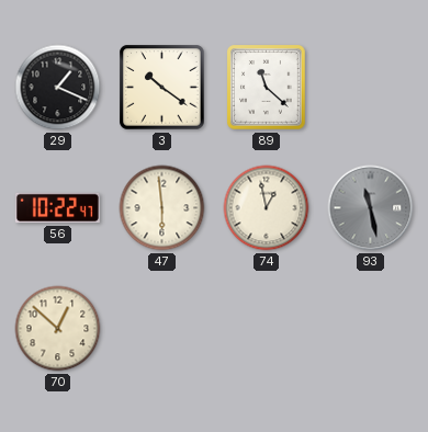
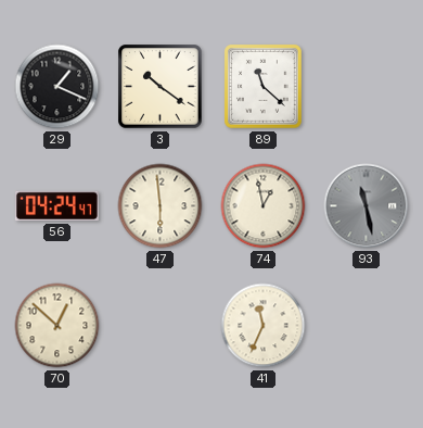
56: 10:22 -> 04:24 (56, 206)
41: none -> 11:34 (264, 326)
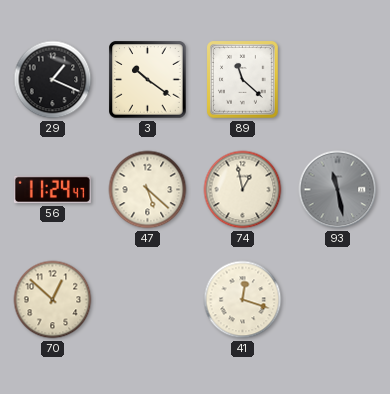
56: 04:24 -> 11:24 (52, 190)
47: 5:59 -> 5:22 (148, 190)
41: 11:34 -> 12:18 (243, 300)
